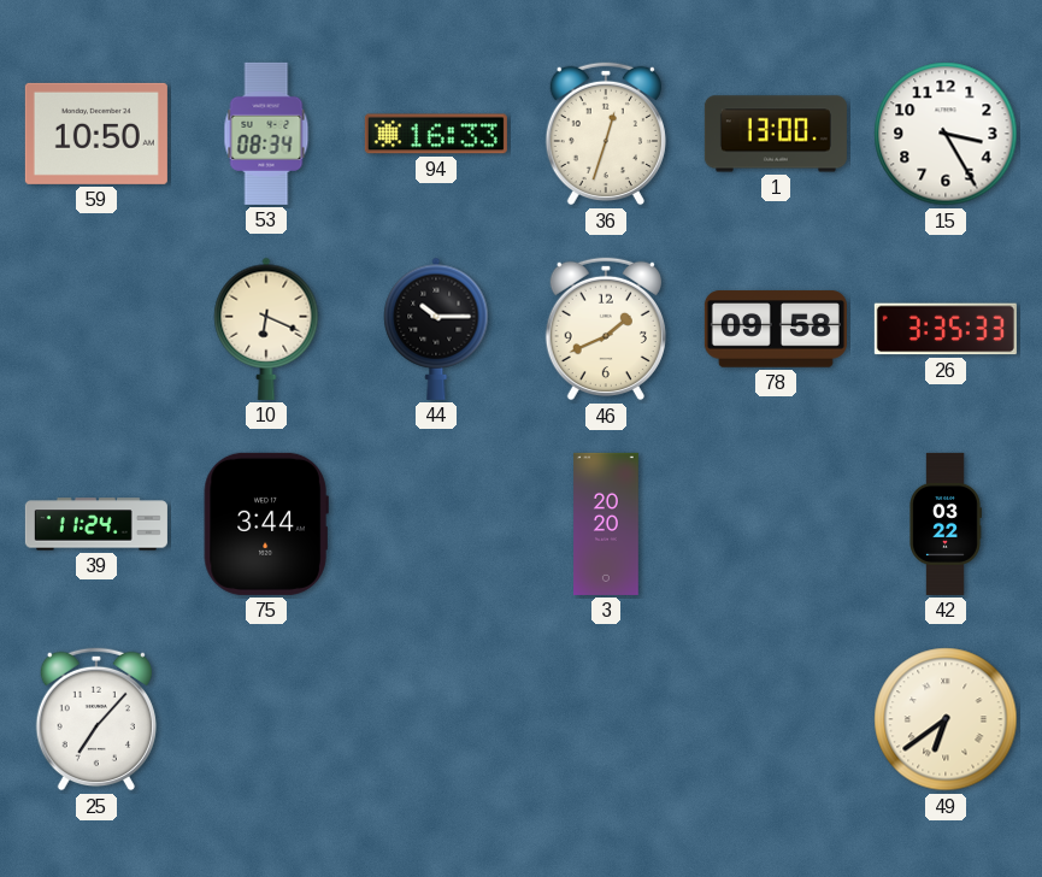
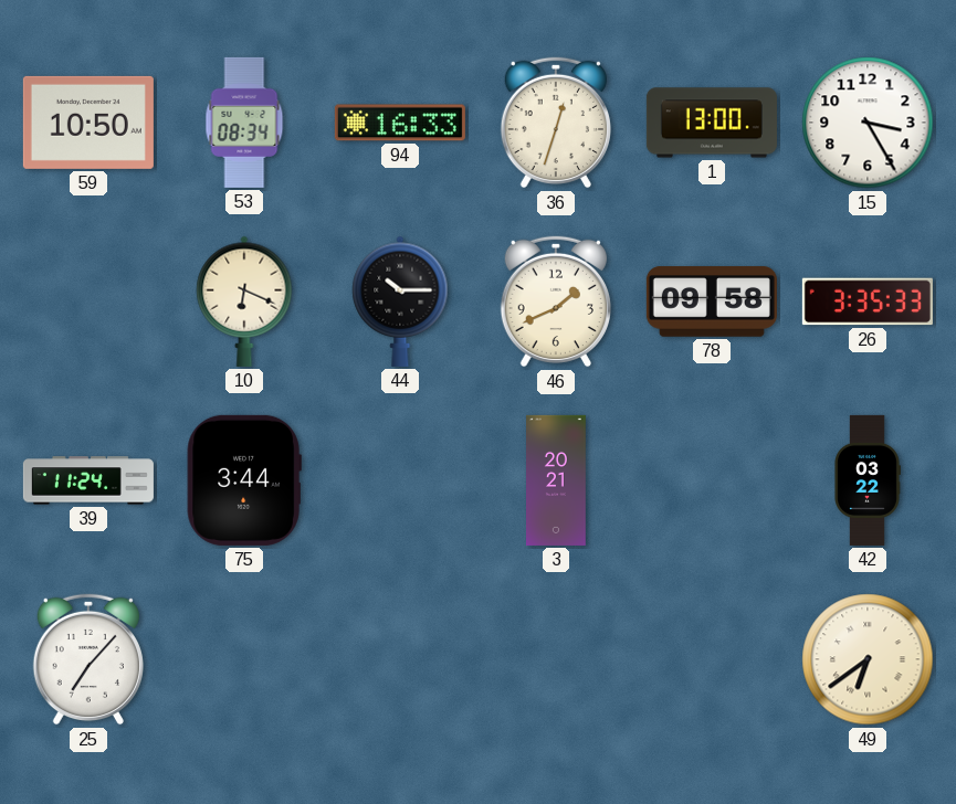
3: 20:20 -> 20:21 (557, 480)
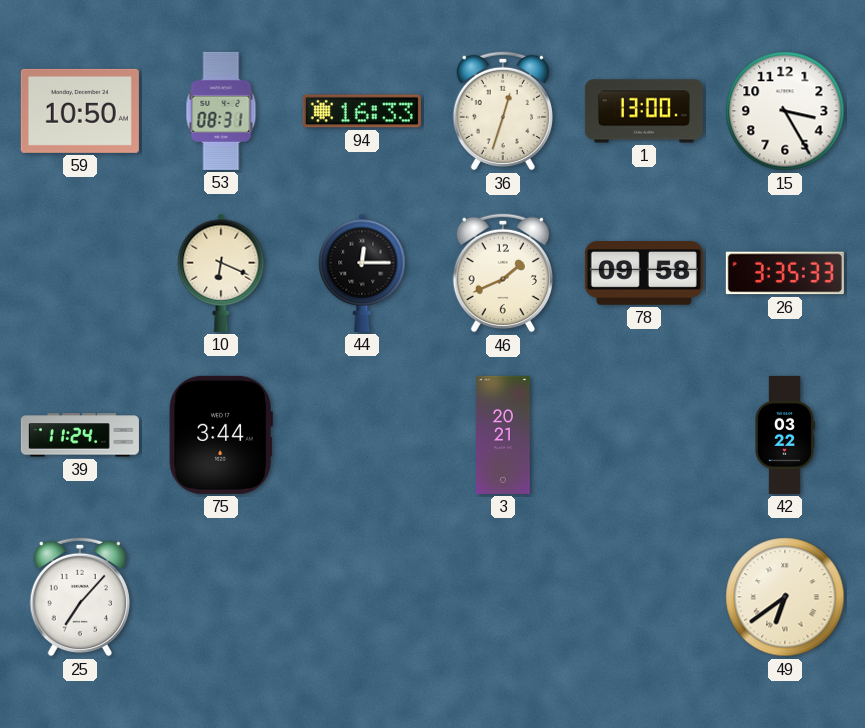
53: 08:34 -> 08:31 (221, 111)
44: 10:15 -> 12:15 (362, 273)
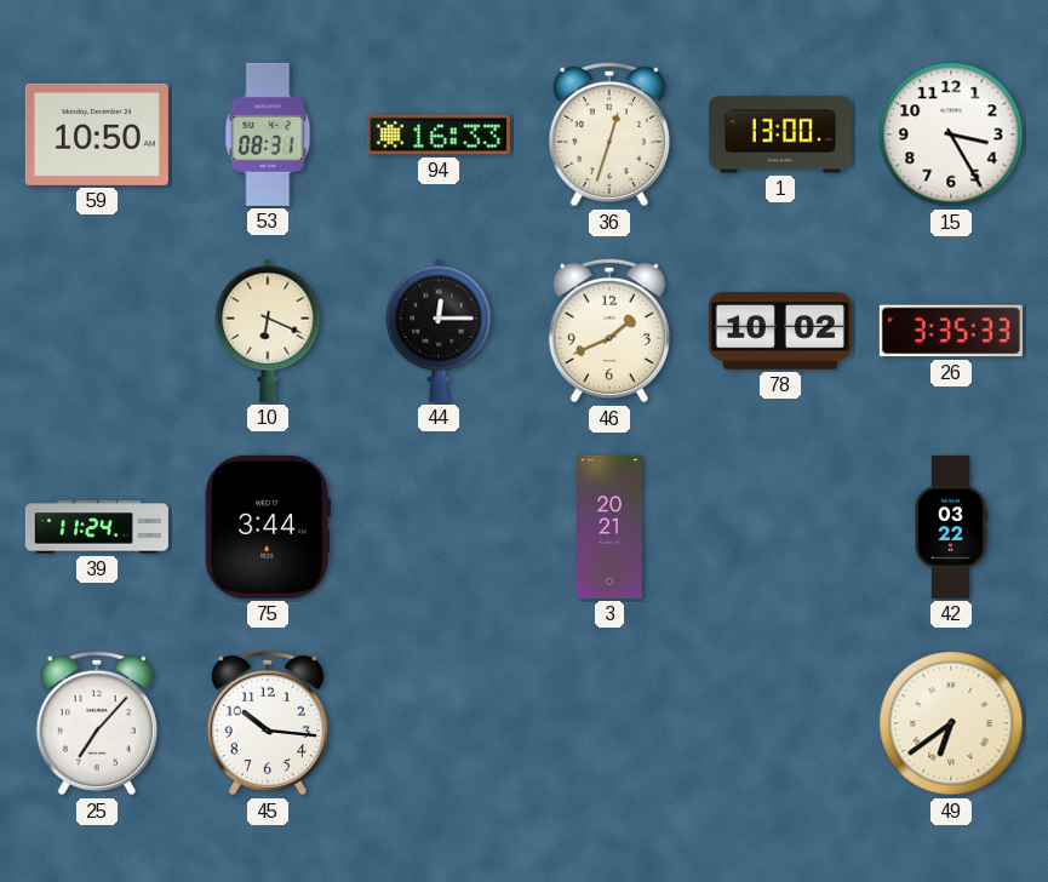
78: 09:58 -> 10:02 (780, 331)
45: none -> 10:16 (268, 723)
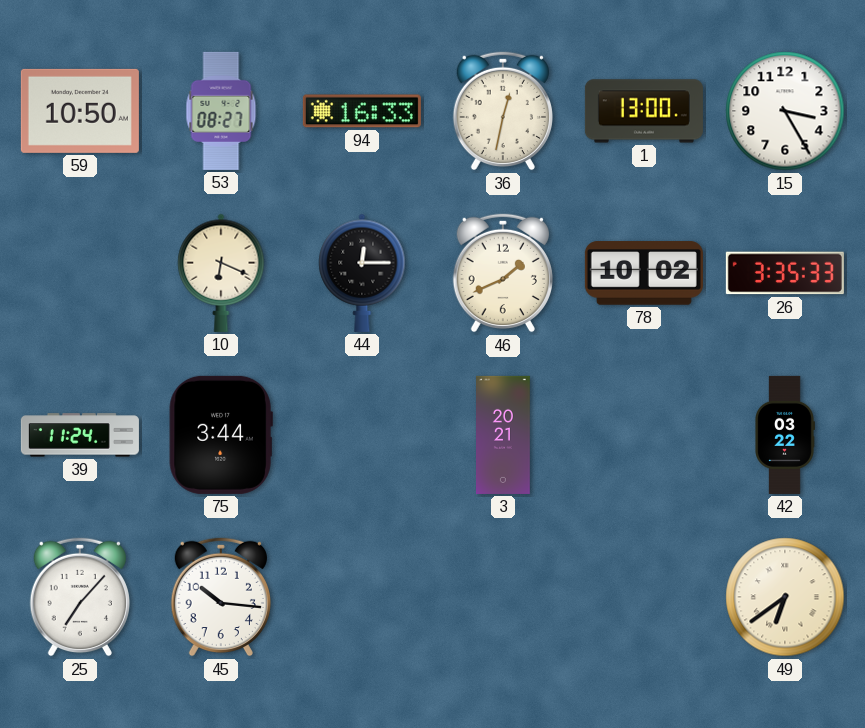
53: 08:31 -> 08:27 (221, 111)
36: 12:33 -> 12:32 (503, 111)
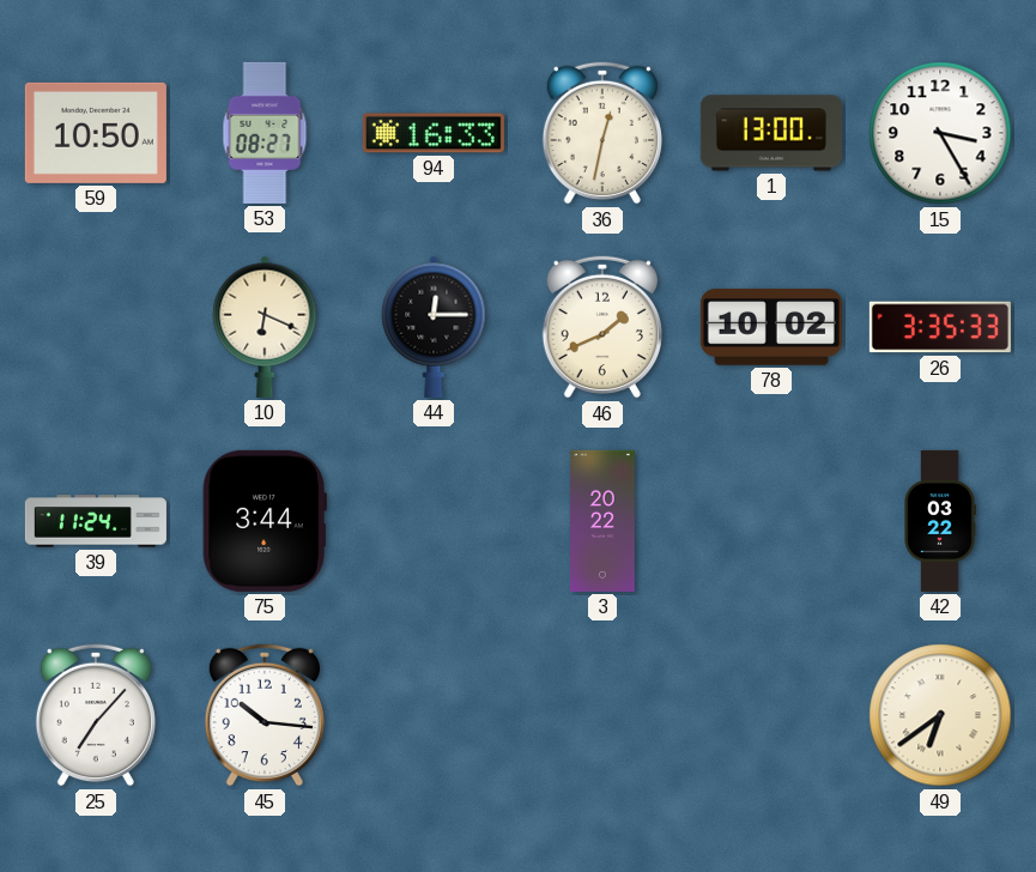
3: 20:21 -> 20:22 (604, 521)
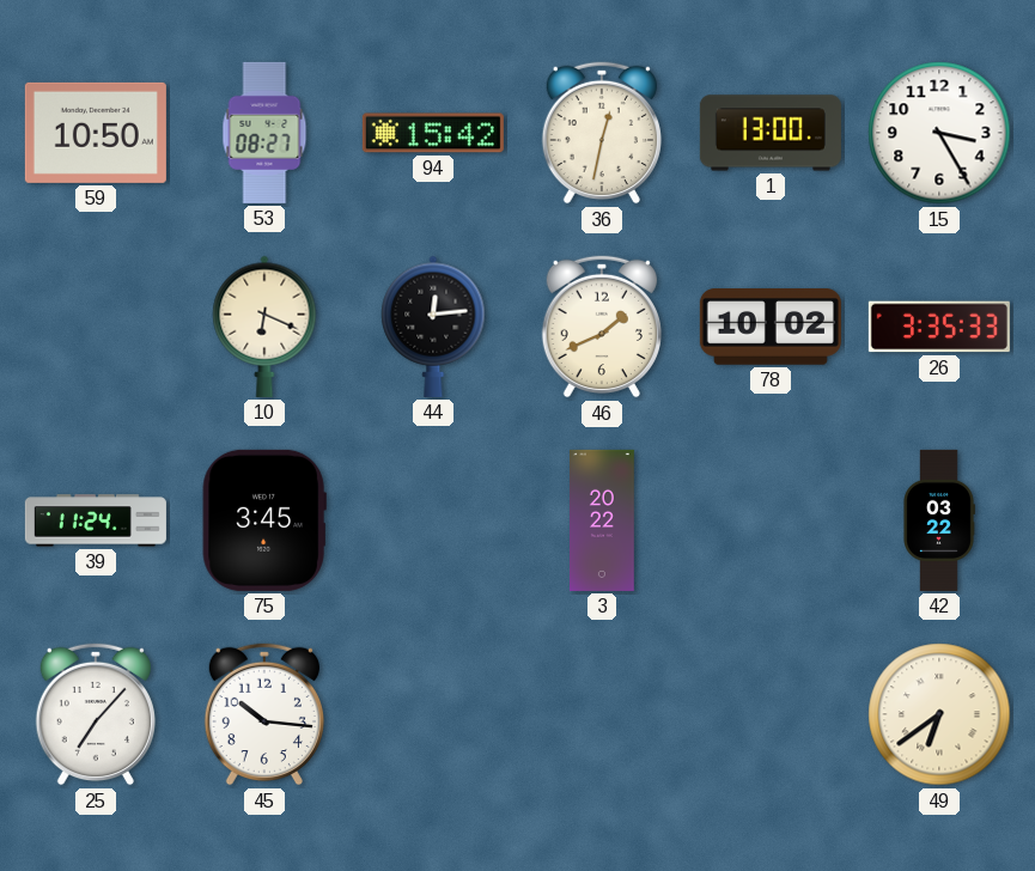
94: 16:33 -> 15:42 (433, 133)
44: 12:15 -> 12:14 (433, 327)
75: 3:44 -> 3:45 (264, 520)
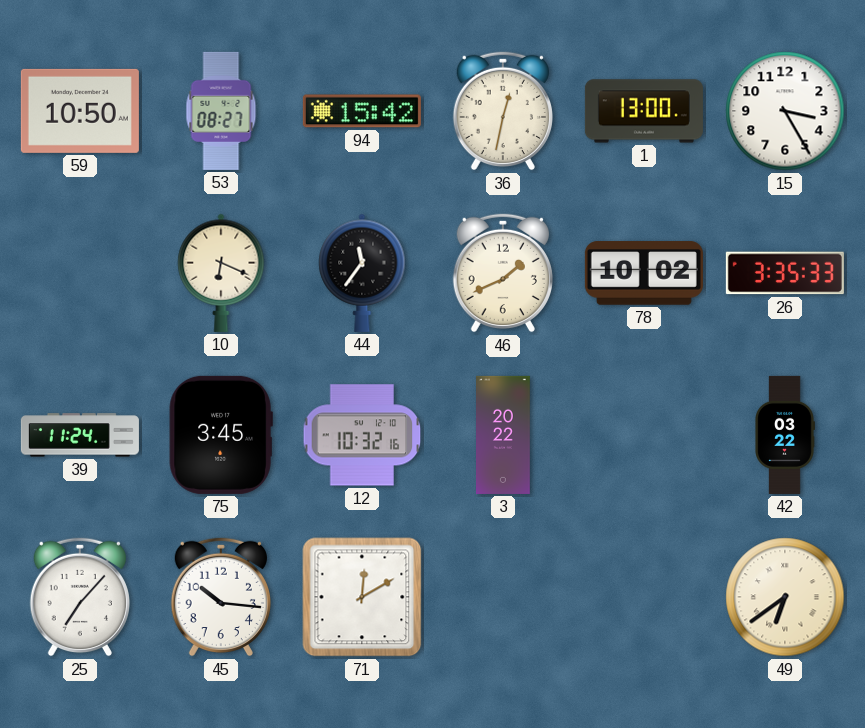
44: 12:14 -> 11:36 (362, 273)
12: none -> 10:32 (362, 435)
71: none -> 12:10 (362, 597)
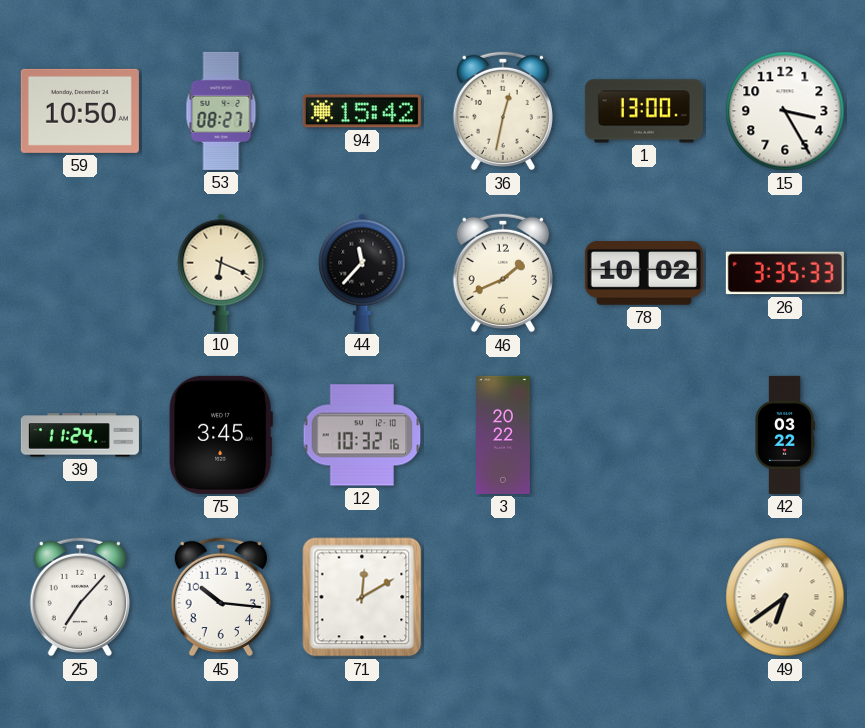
44: 11:36 -> 11:37 (362, 273)
